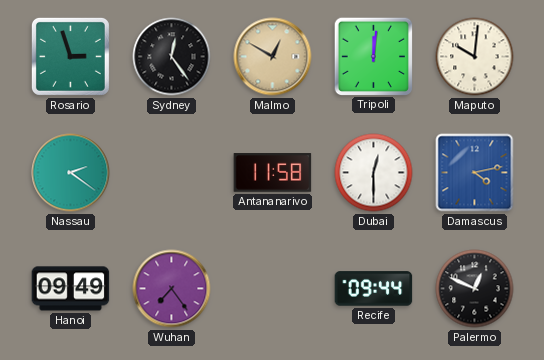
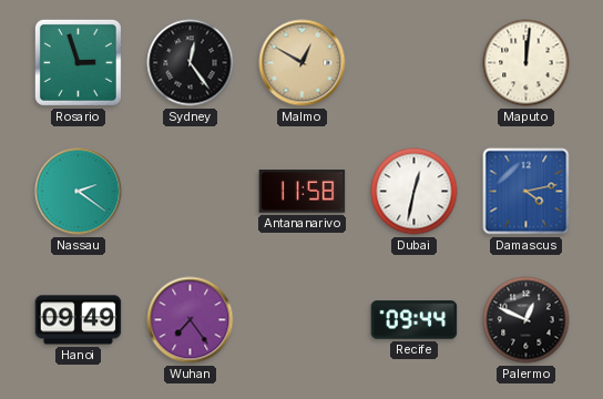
Tripoli: 12:01 -> none (373, 56)
Maputo: 10:01 -> 12:01 (527, 63)
Dubai: 12:30 -> 12:32 (415, 192)
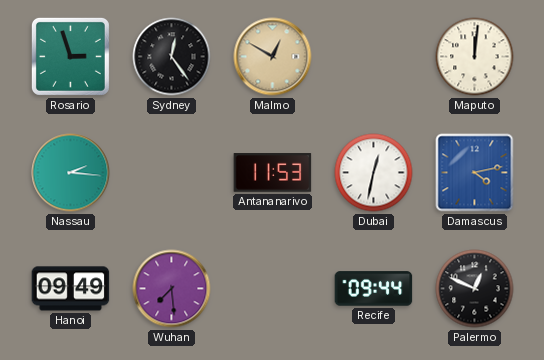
Nassau: 2:21 -> 2:16 (71, 173)
Antananarivo: 11:58 -> 11:53 (273, 173)
Wuhan: 7:24 -> 7:29 (172, 289)
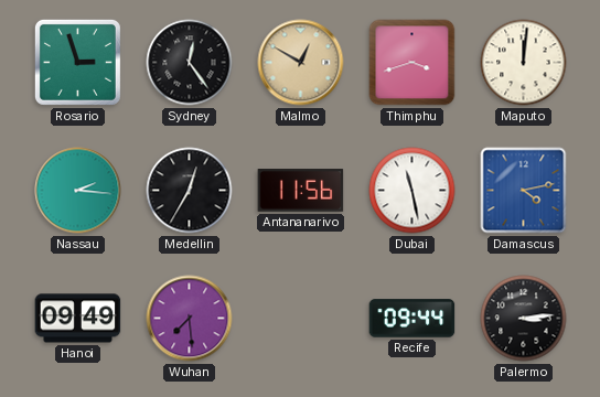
Thimphu: none -> 3:42 (413, 63)
Medellin: none -> 12:35 (190, 191)
Antananarivo: 11:53 -> 11:56 (301, 191)
Dubai: 12:32 -> 11:28 (413, 191)
Palermo: 12:49 -> 3:14 (524, 319)
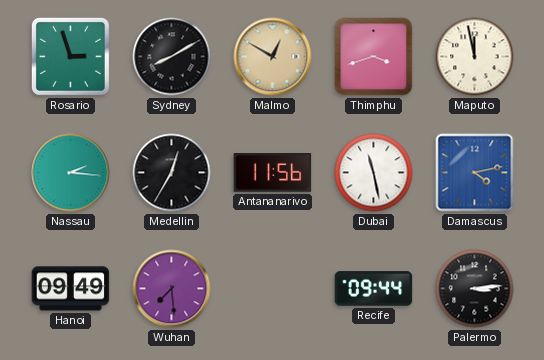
Sydney: 12:24 -> 8:10 (172, 57)
Maputo: 12:01 -> 11:58 (475, 57)
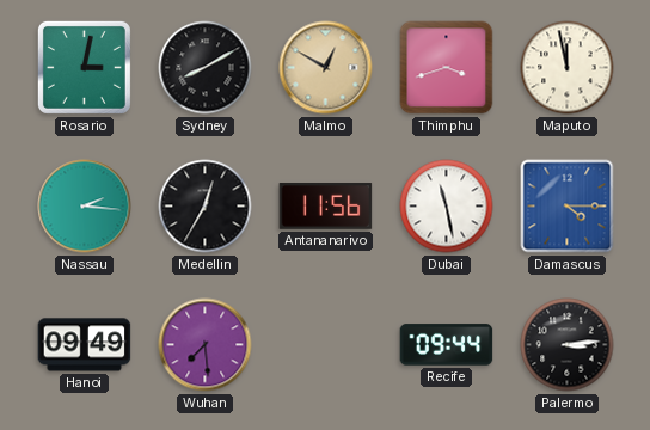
Rosario: 2:57 -> 3:02 (84, 67)
Damascus: 4:13 -> 4:15 (568, 207)
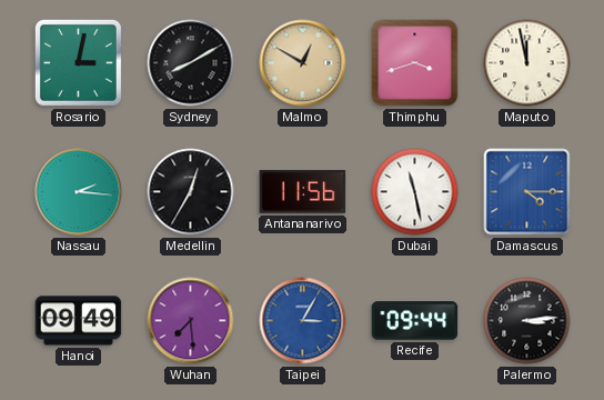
Taipei: none -> 3:05 (303, 321)
